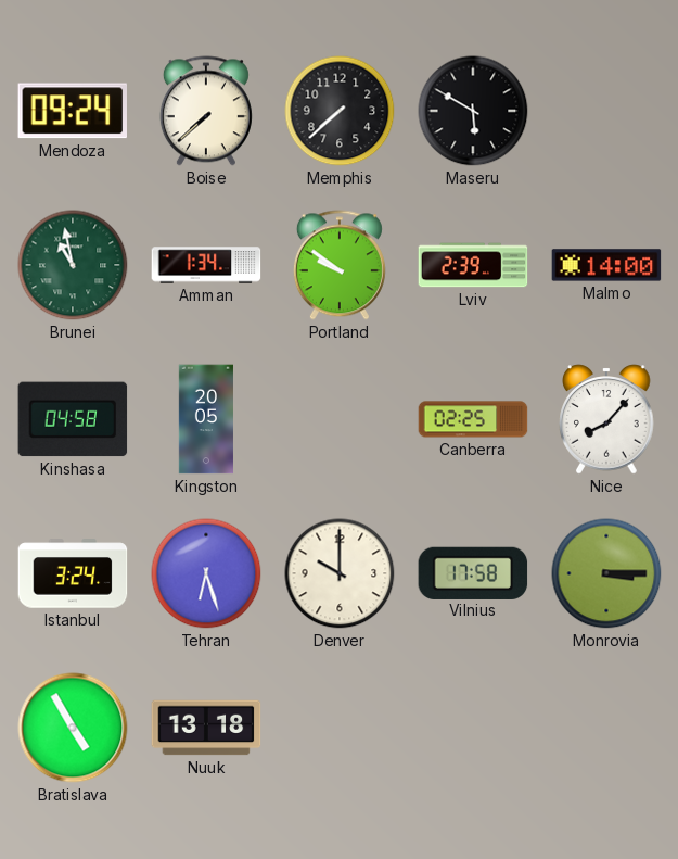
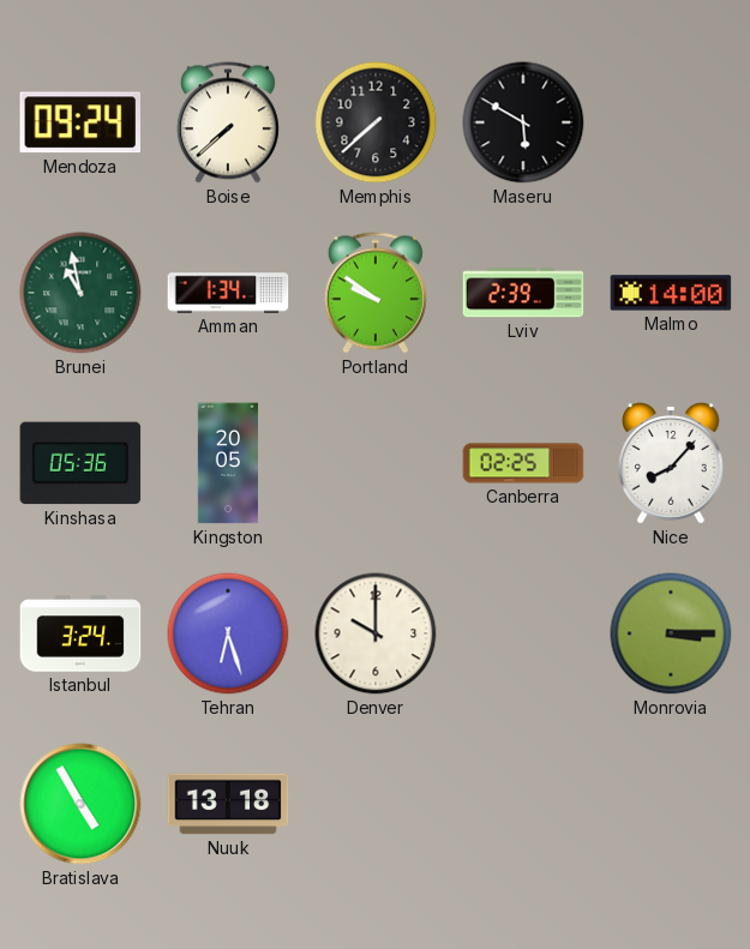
Kinshasa: 04:58 -> 05:36 (80, 463)
Vilnius: 17:58 -> none (473, 572)
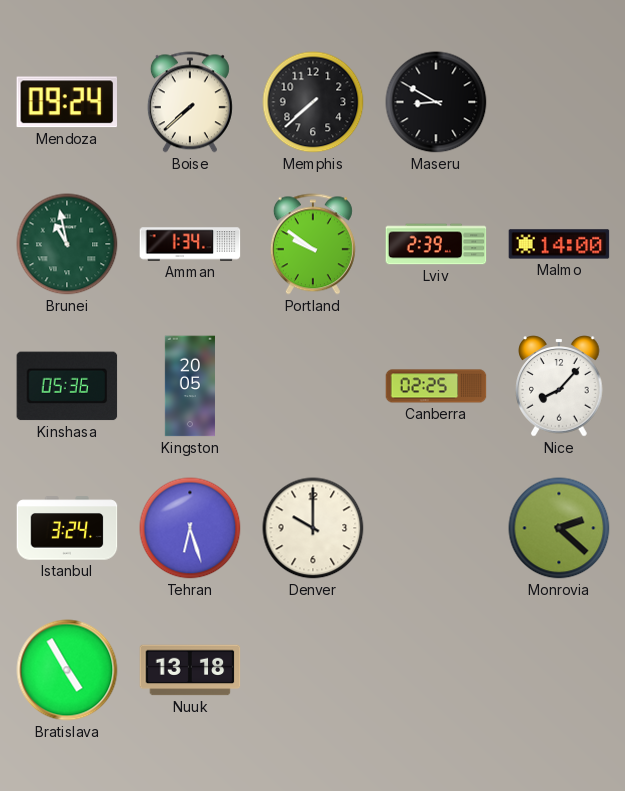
Maseru: 5:50 -> 8:50 (436, 102)
Monrovia: 3:15 -> 2:22 (559, 528)
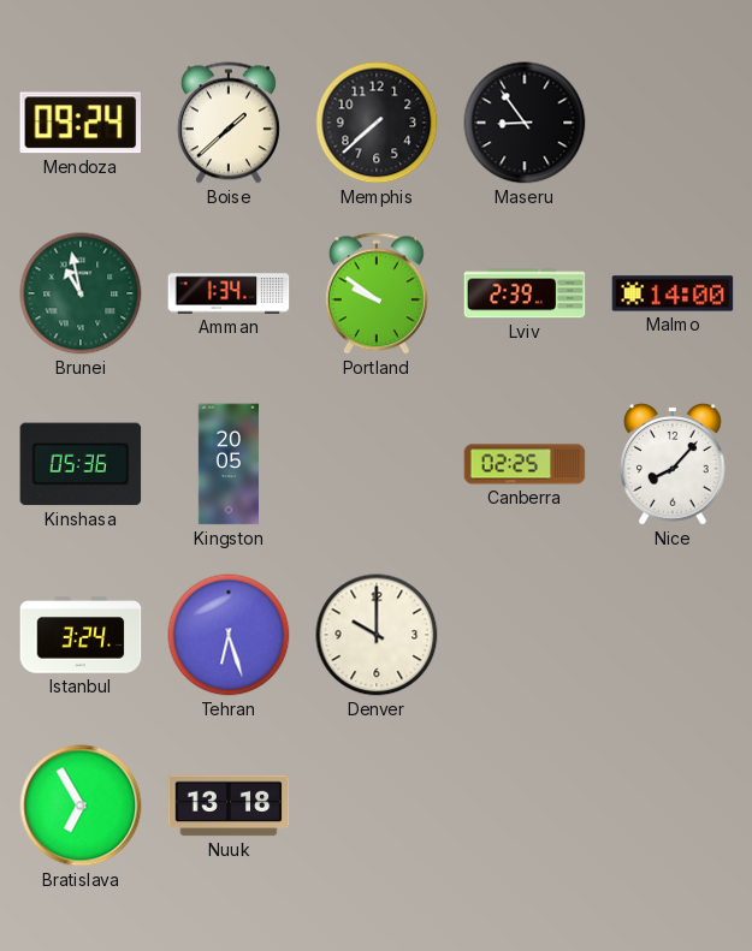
Boise: 7:38 -> 1:38 (229, 123)
Maseru: 8:50 -> 8:54 (525, 123)
Monrovia: 2:22 -> none (559, 528)
Bratislava: 4:55 -> 6:55 (81, 806)
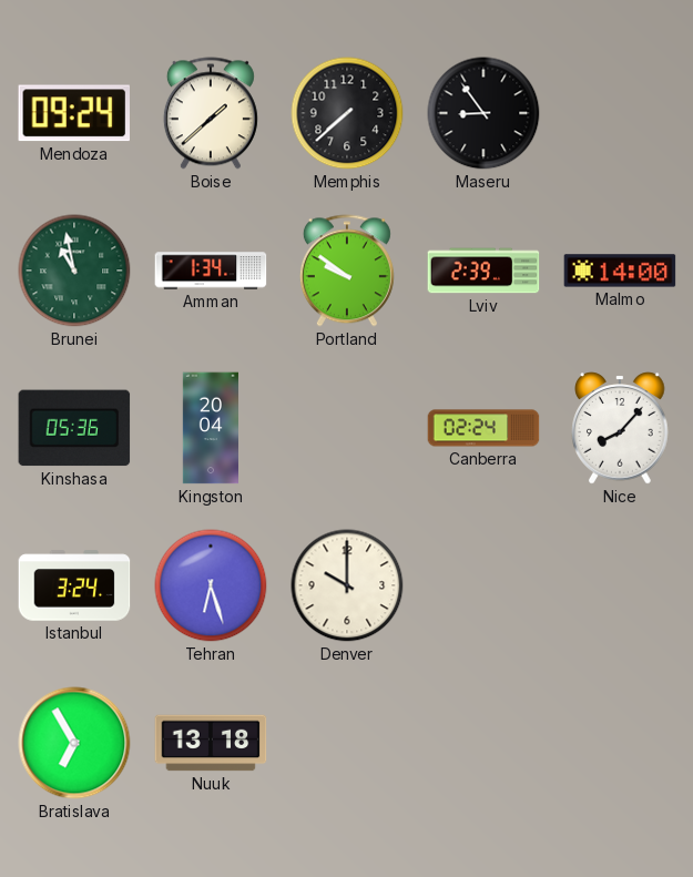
Kingston: 20:05 -> 20:04 (210, 428)
Canberra: 02:25 -> 02:24 (483, 428)
